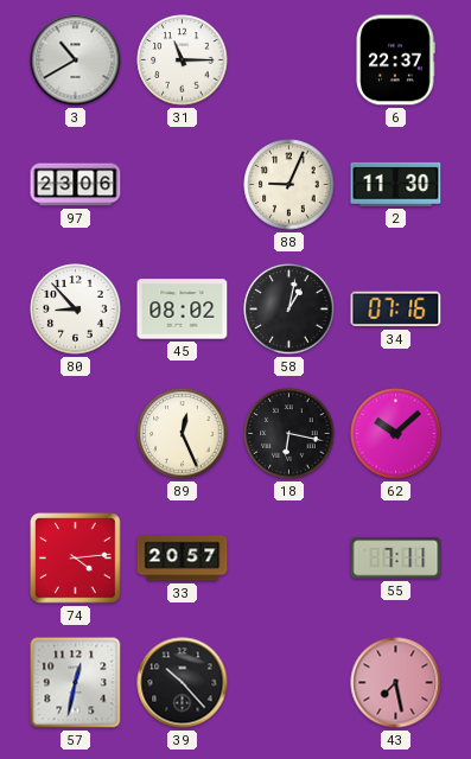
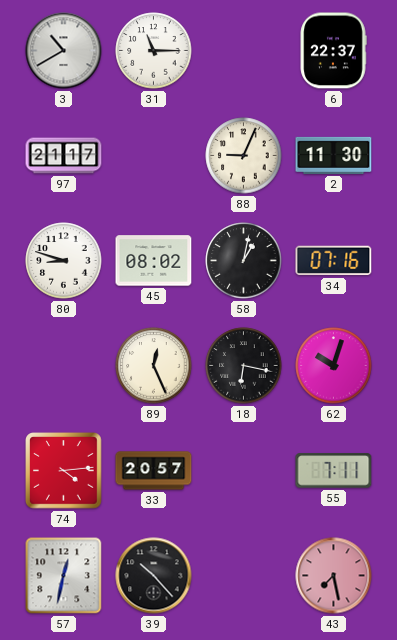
97: 23:06 -> 21:17 (64, 156)
80: 8:53 -> 8:48 (64, 261)
62: 10:08 -> 10:03 (334, 366)
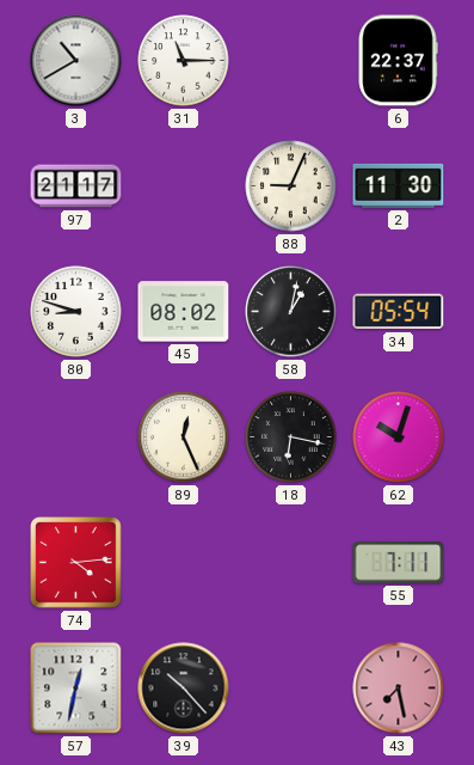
34: 07:16 -> 05:54 (399, 312)
33: 20:57 -> none (154, 471)
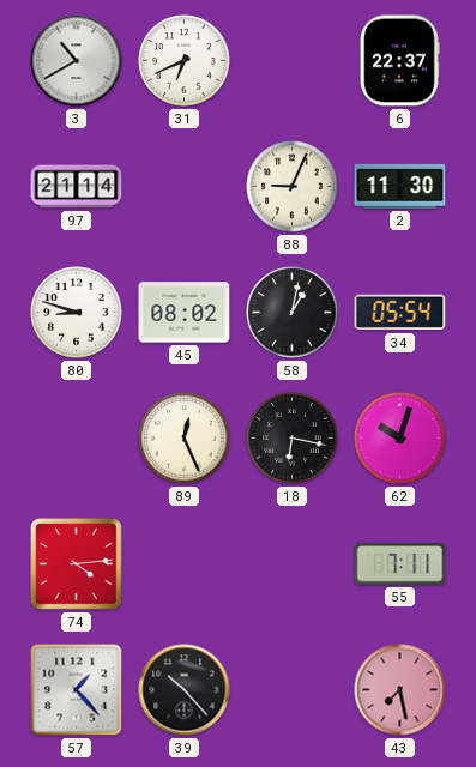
31: 11:15 -> 6:41 (185, 61)
97: 21:17 -> 21:14 (77, 187)
57: 12:32 -> 1:23 (77, 690)
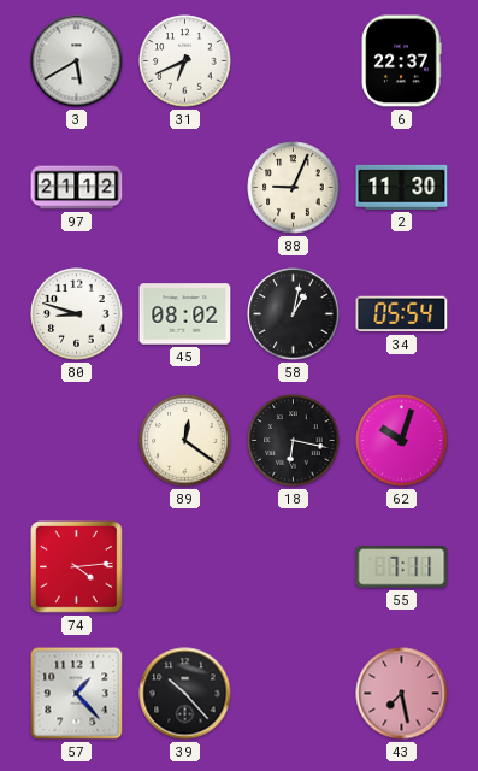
3: 10:40 -> 5:40 (77, 61)
97: 21:14 -> 21:12 (77, 188)
89: 12:26 -> 12:21 (185, 441)
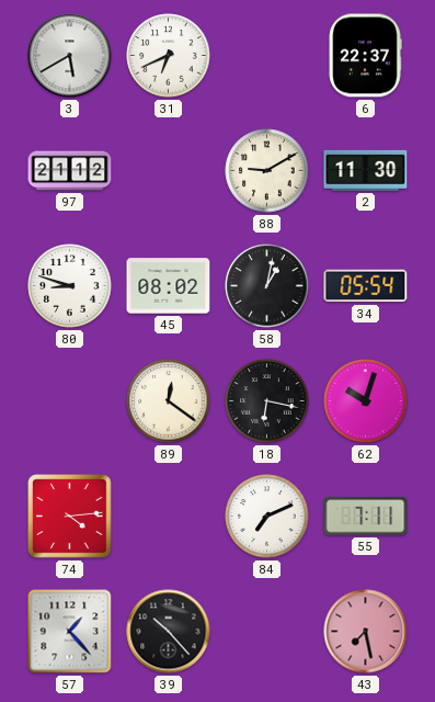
88: 9:04 -> 9:10 (267, 171)
84: none -> 7:11 (267, 517)
